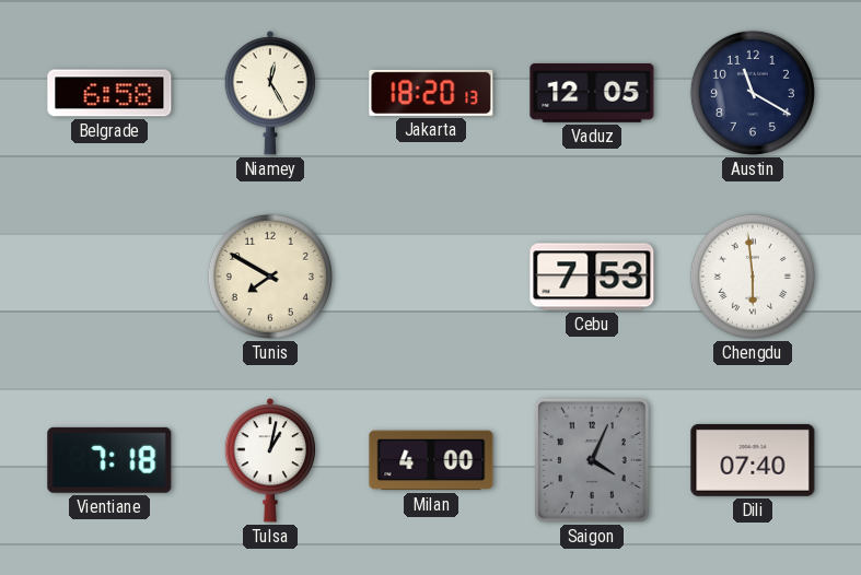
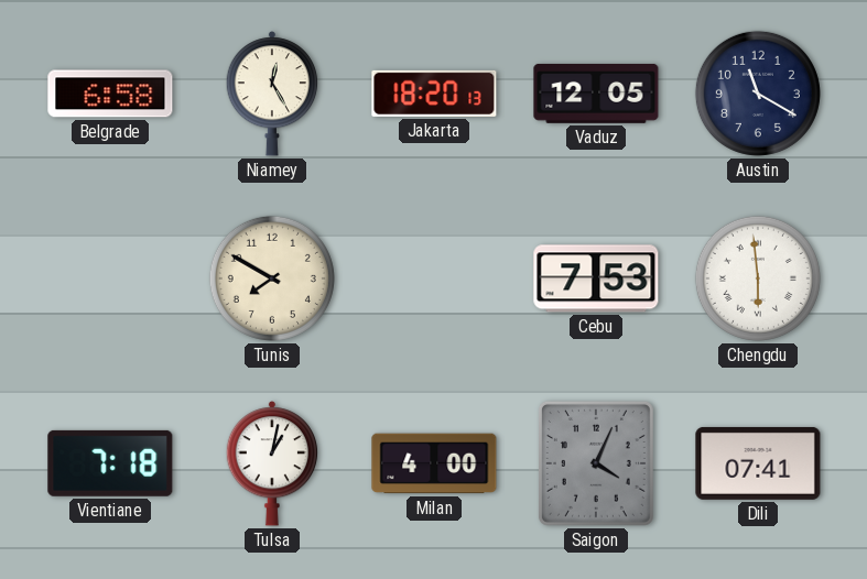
Dili: 07:40 -> 07:41 (758, 463)
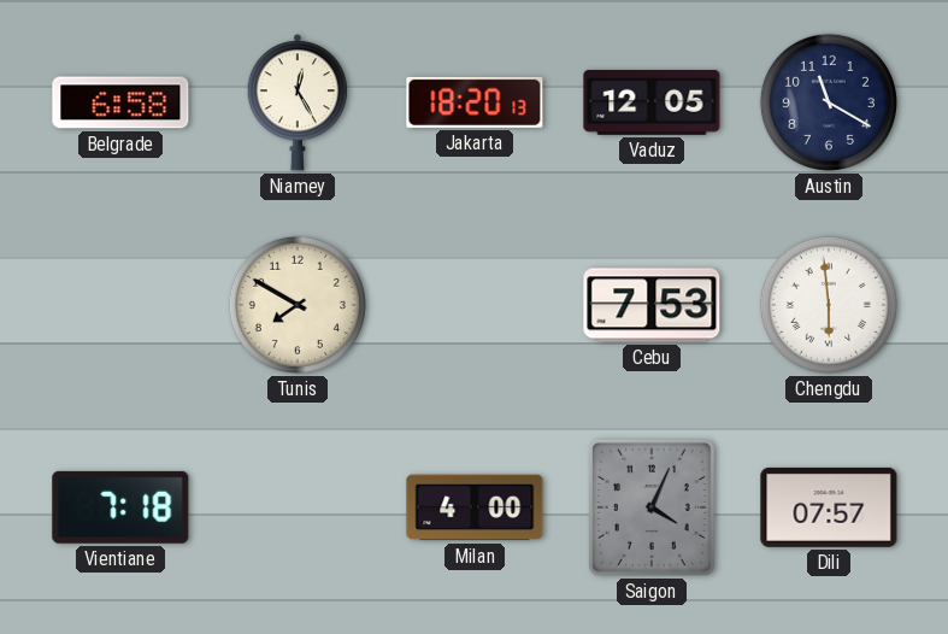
Tulsa: 1:02 -> none (272, 463)
Dili: 07:41 -> 07:57 (829, 507)
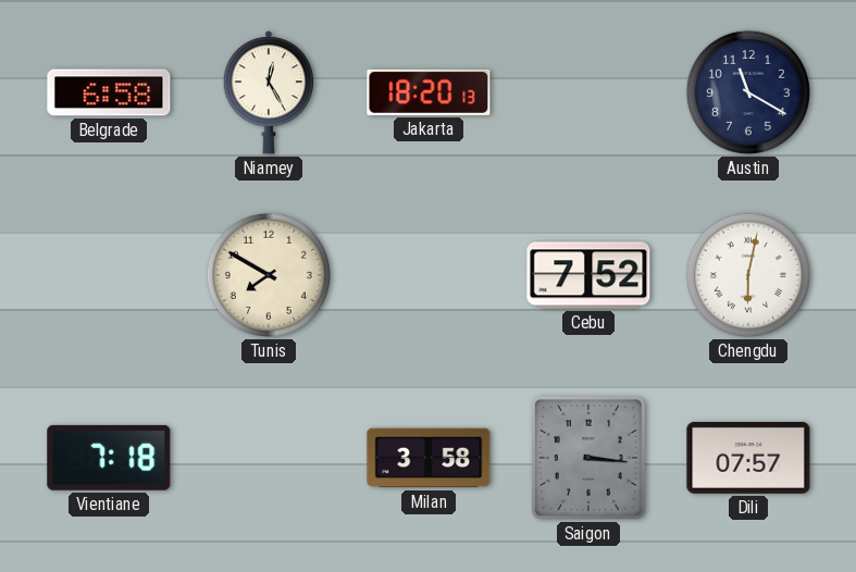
Vaduz: 12:05 -> none (652, 102)
Cebu: 7:53 -> 7:52 (588, 275)
Chengdu: 5:59 -> 6:02 (748, 275)
Milan: 4:00 -> 3:58 (429, 458)
Saigon: 4:04 -> 3:16 (588, 458)
